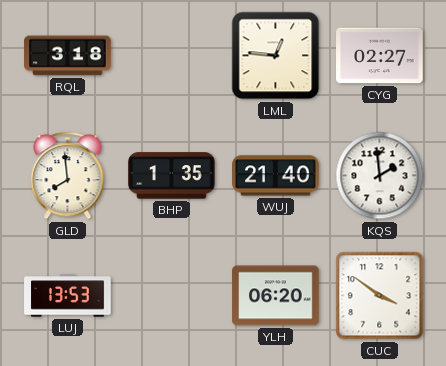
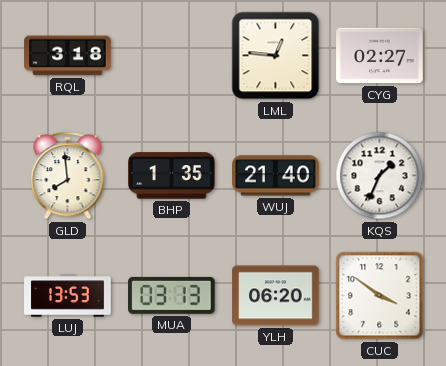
KQS: 1:59 -> 1:34 (380, 176)
MUA: none -> 03:13 (172, 295)
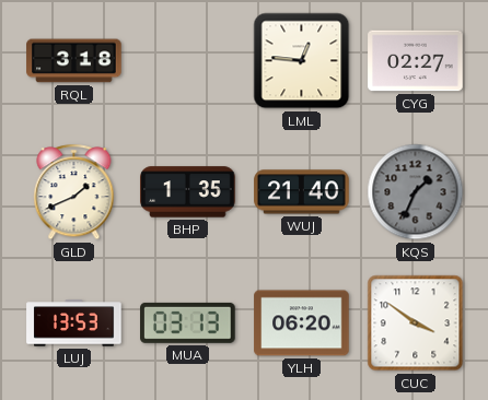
GLD: 7:59 -> 1:41 (74, 192)
KQS dial: white -> grey (416, 192)
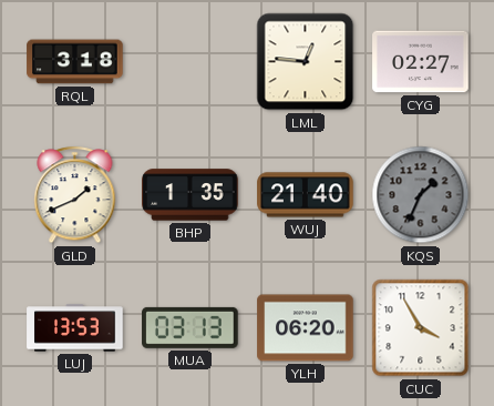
CUC: 3:51 -> 3:55 (421, 328)
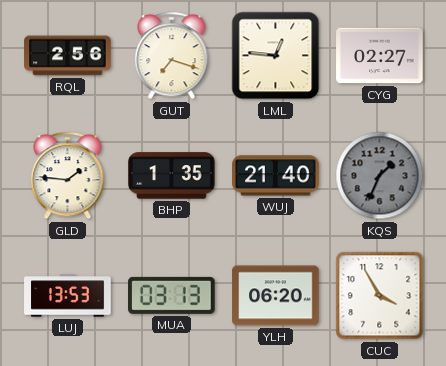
RQL: 3:18 -> 2:56 (68, 56)
GUT: none -> 7:18 (172, 56)
GLD: 1:41 -> 1:46 (68, 176)
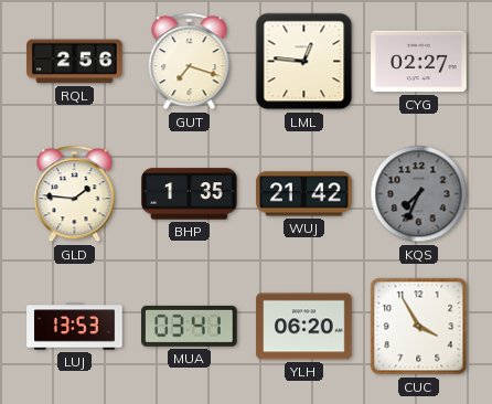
WUJ: 21:40 -> 21:42 (304, 194)
KQS: 1:34 -> 7:34 (419, 194)
MUA: 03:13 -> 03:41 (190, 326)
